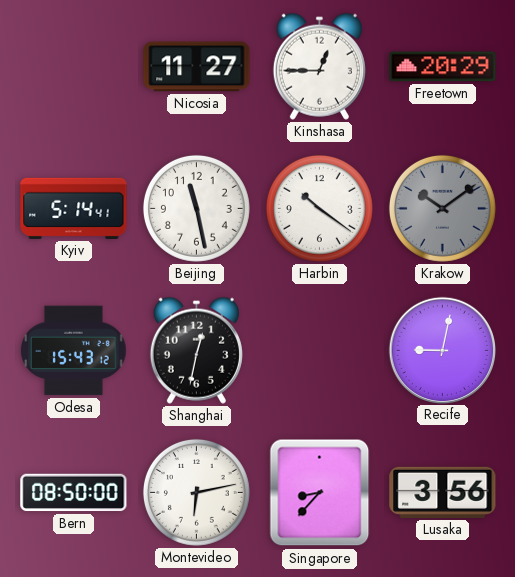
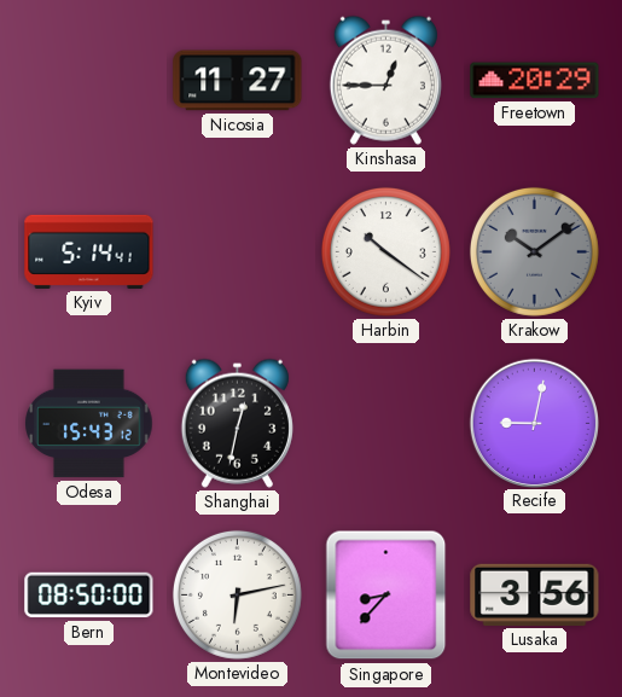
Beijing: 11:28 -> none (196, 208)
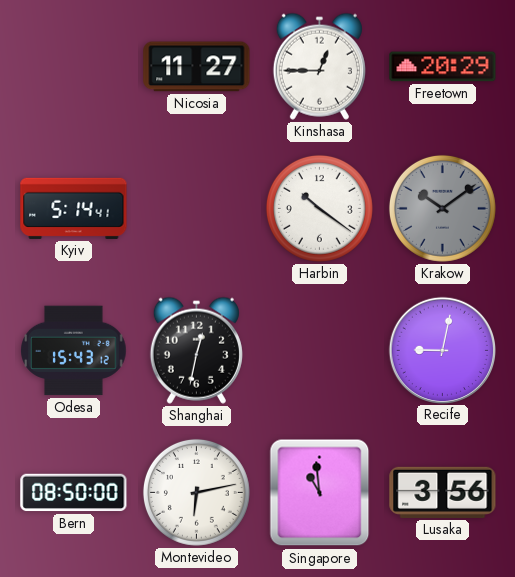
Singapore: 8:37 -> 10:59 (320, 493)
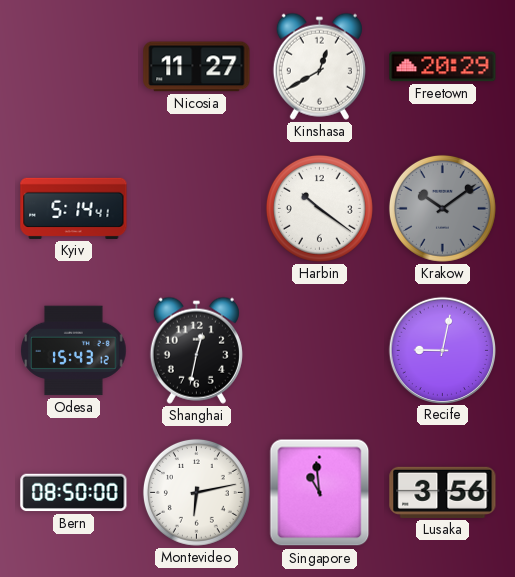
Kinshasa: 12:45 -> 12:40 (319, 66)
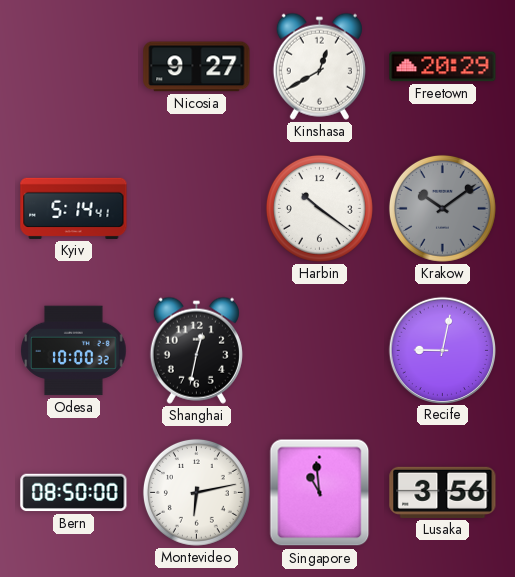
Nicosia: 11:27 -> 9:27 (197, 67)
Odesa: 15:43 -> 10:00 (74, 351)
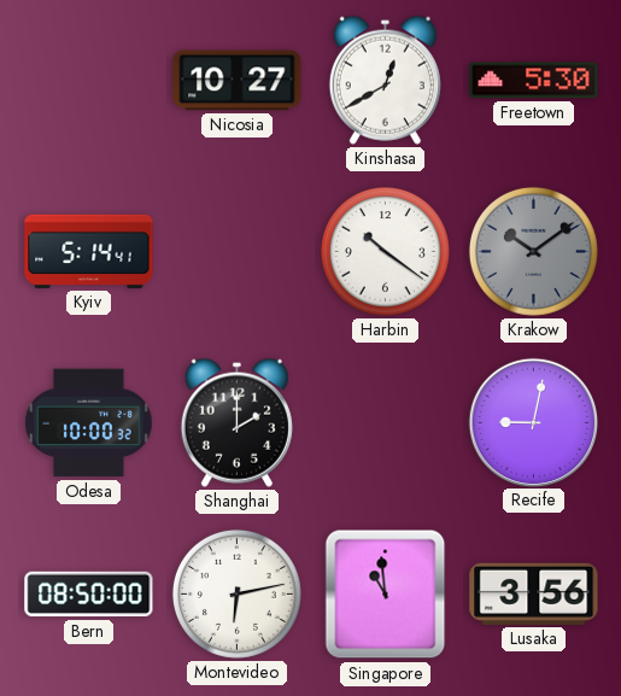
Nicosia: 9:27 -> 10:27 (238, 81)
Freetown: 20:29 -> 5:30 (534, 81)
Shanghai: 12:32 -> 2:00 (236, 422)
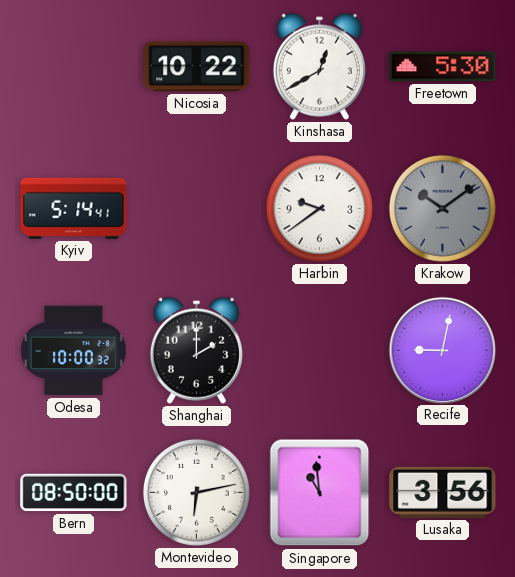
Nicosia: 10:27 -> 10:22 (197, 67)
Harbin: 10:21 -> 9:39 (319, 208)
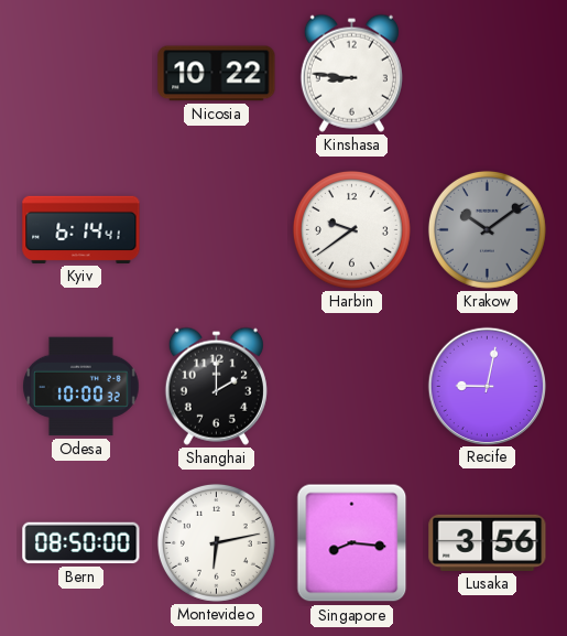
Kinshasa: 12:40 -> 8:46 (351, 73)
Freetown: 5:30 -> none (443, 67)
Kyiv: 5:14 -> 6:14 (81, 229)
Singapore: 10:59 -> 8:16 (352, 543)
